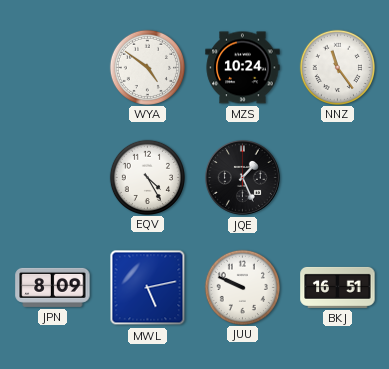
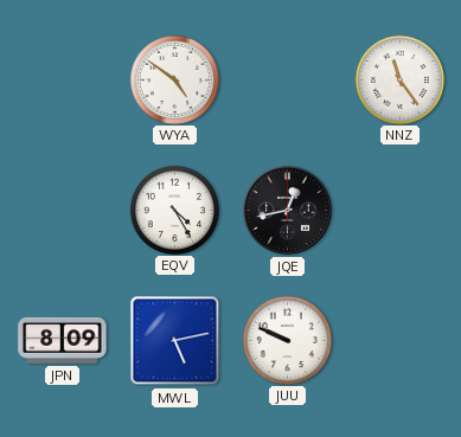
MZS: 10:24 -> none (243, 68)
JQE: 1:26 -> 12:43 (288, 211)
BKJ: 16:51 -> none (338, 287)
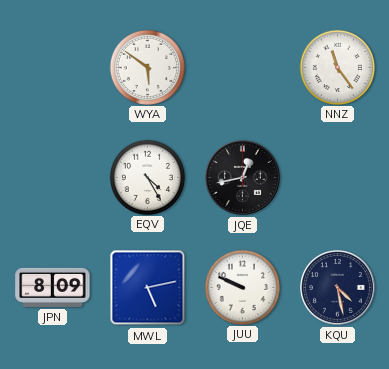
WYA: 4:51 -> 5:51 (147, 67)
KQU: none -> 4:28 (338, 288)
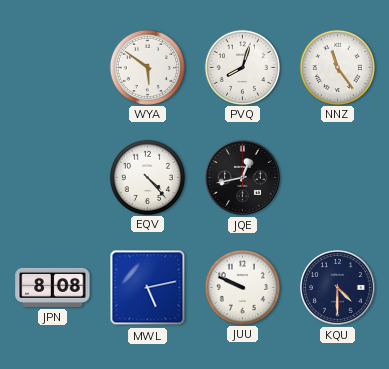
PVQ: none -> 8:03 (242, 67)
EQV: 4:25 -> 4:23 (147, 177)
JPN: 8:09 -> 8:08 (53, 287)
KQU: 4:28 -> 4:30 (338, 288)
